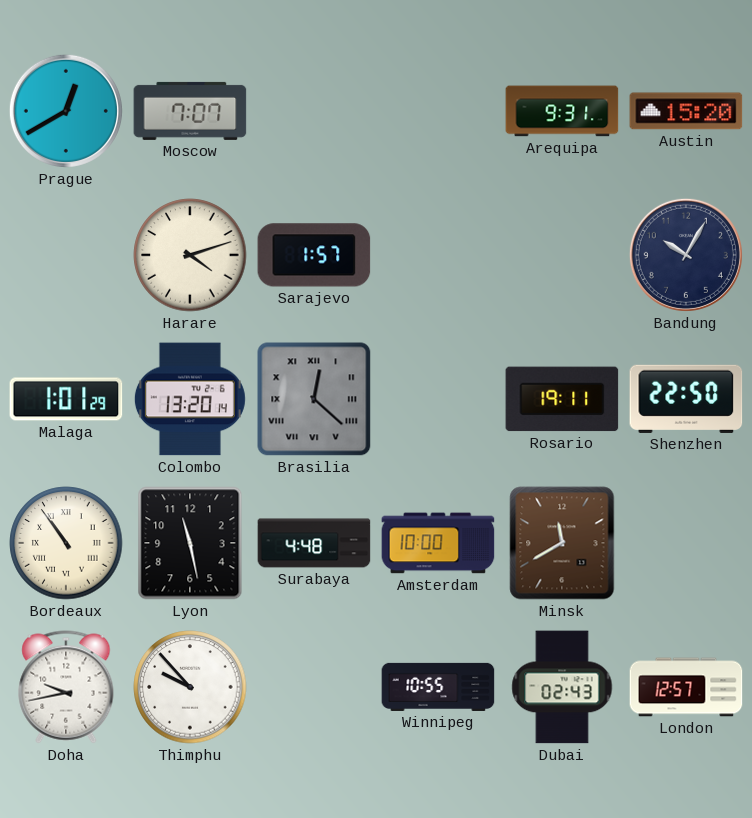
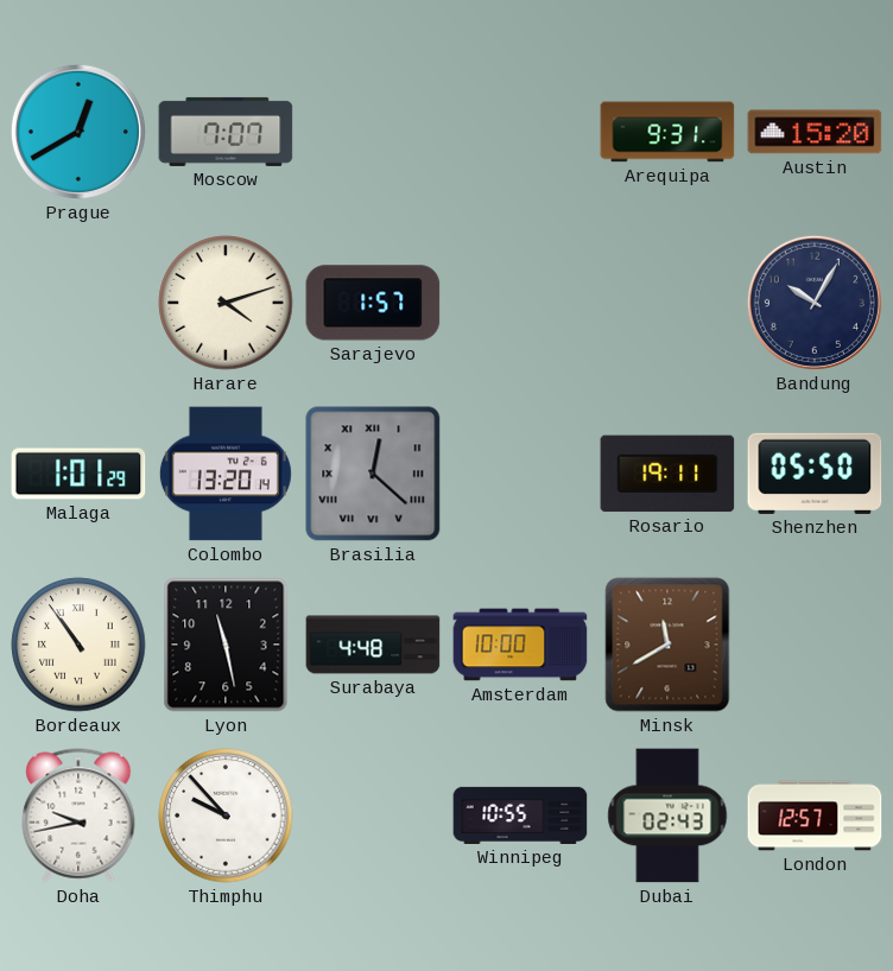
Shenzhen: 22:50 -> 05:50 (815, 474)
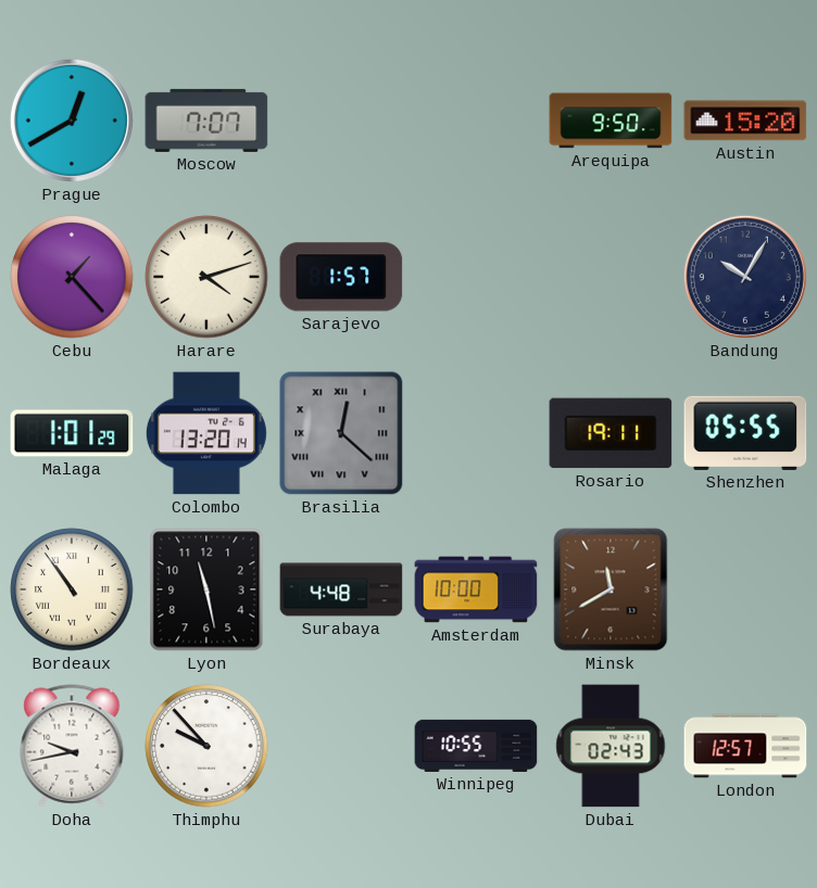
Arequipa: 9:31 -> 9:50 (611, 120)
Cebu: none -> 1:23 (72, 277)
Shenzhen: 05:50 -> 05:55 (745, 433)
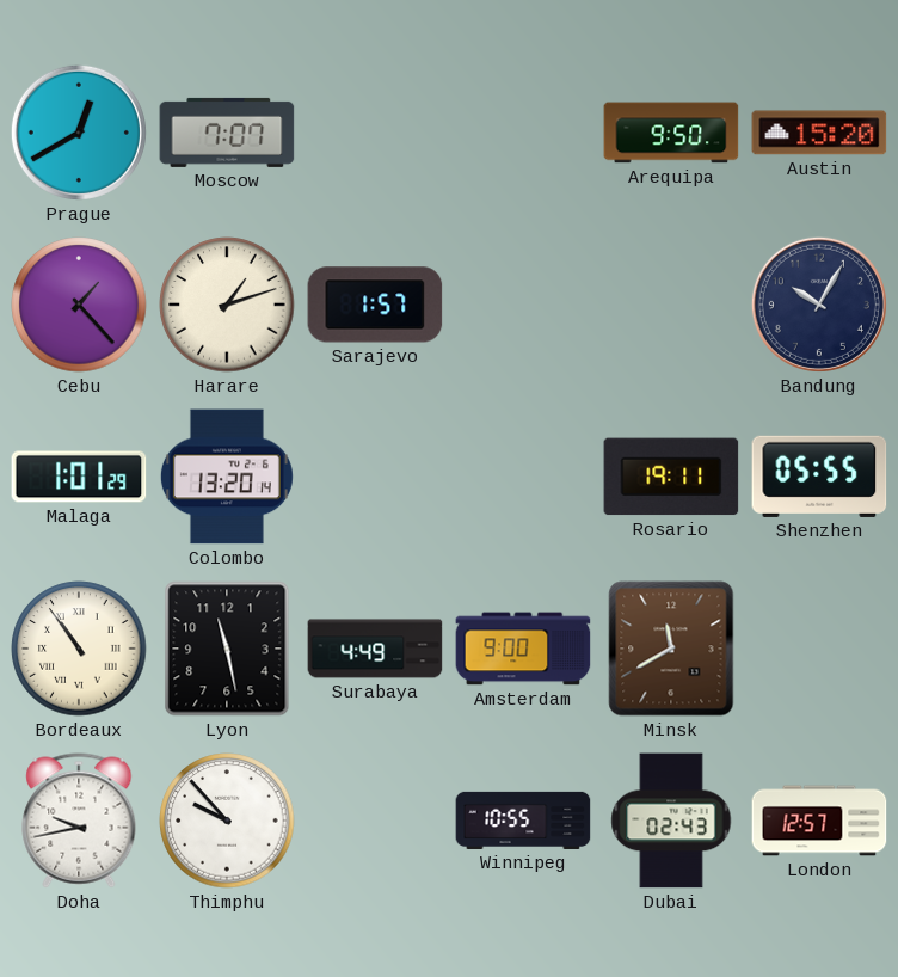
Harare: 4:12 -> 1:12 (227, 305)
Brasilia: 12:22 -> none (341, 433)
Surabaya: 4:48 -> 4:49 (375, 649)
Amsterdam: 10:00 -> 9:00 (523, 649)
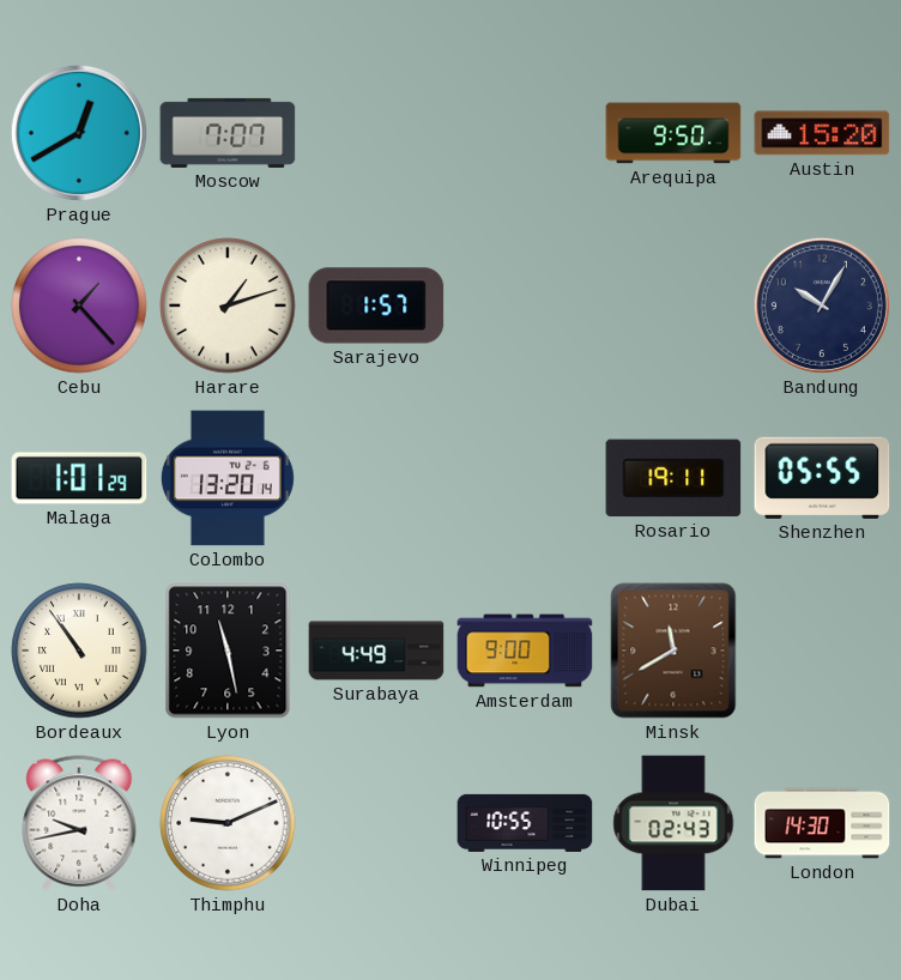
Thimphu: 9:53 -> 9:11 (228, 823)
London: 12:57 -> 14:30 (822, 823)
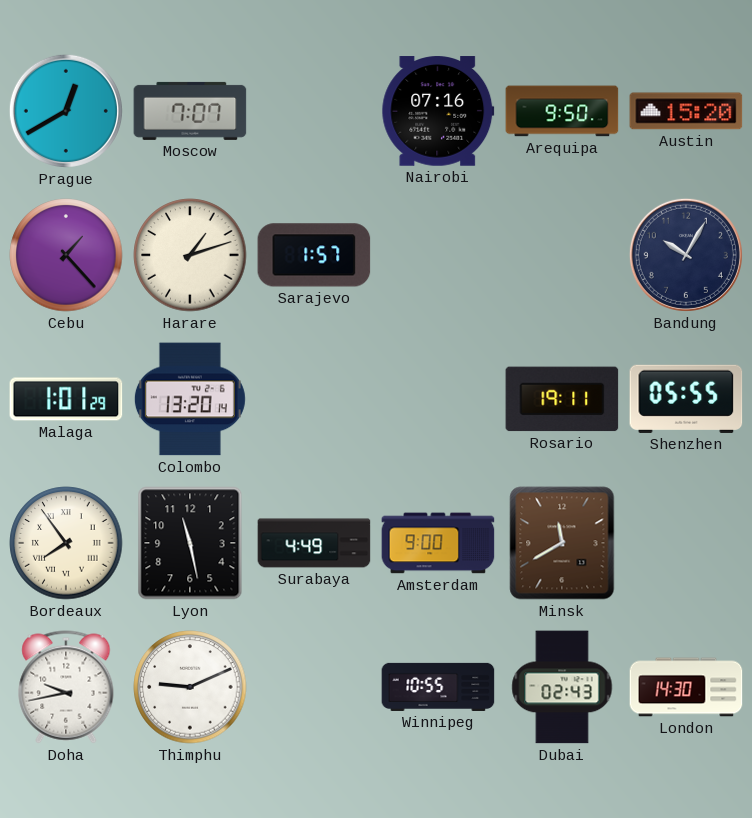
Nairobi: none -> 07:16 (438, 111)
Bordeaux: 10:54 -> 7:54 (66, 543)
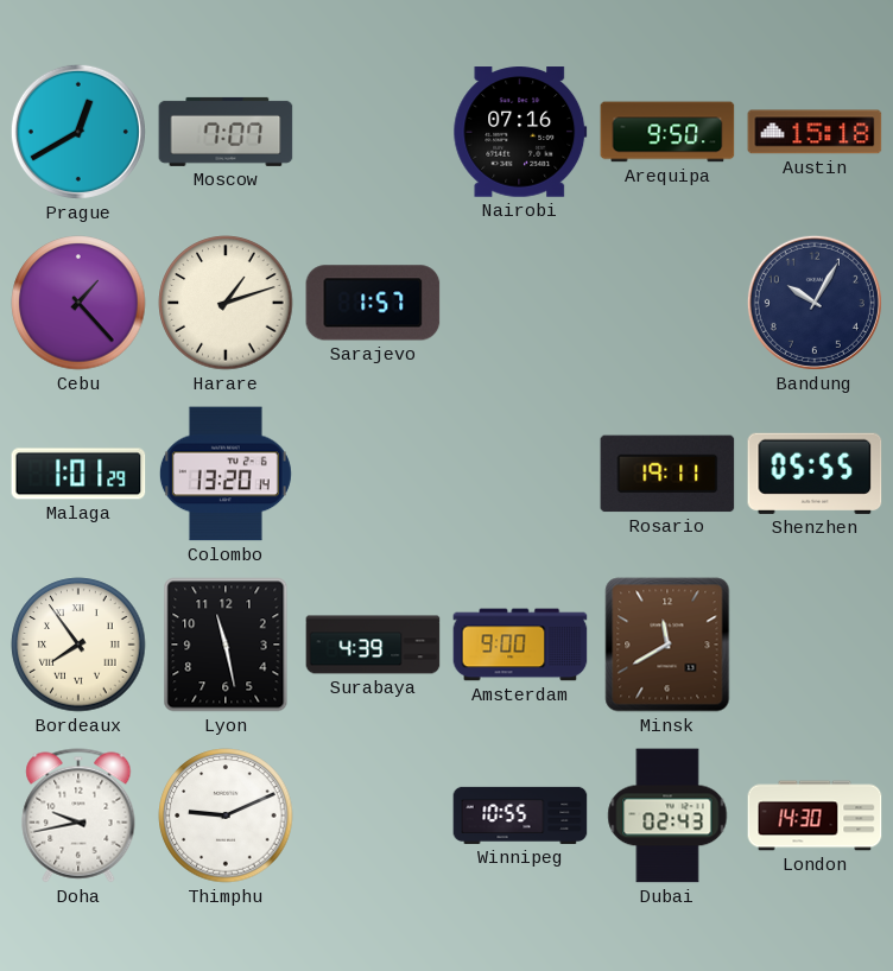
Austin: 15:20 -> 15:18 (815, 132)
Surabaya: 4:49 -> 4:39 (373, 645)
